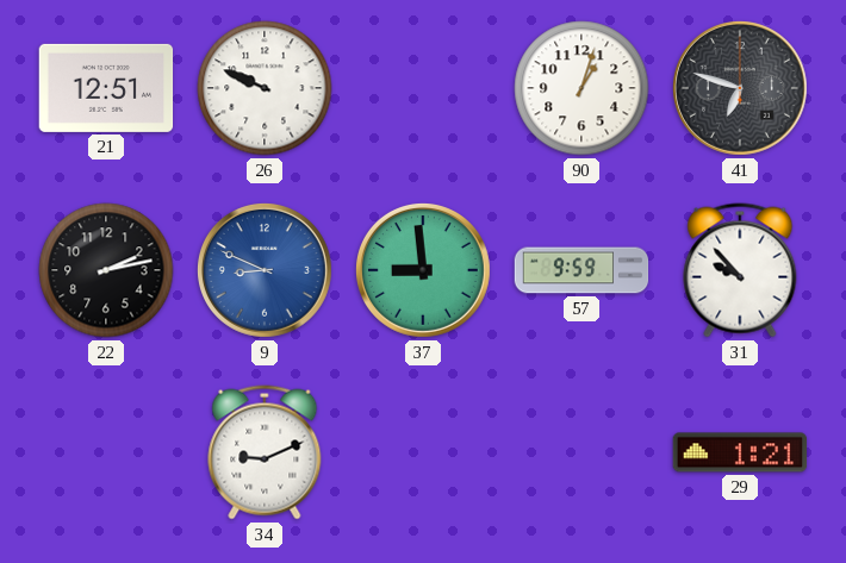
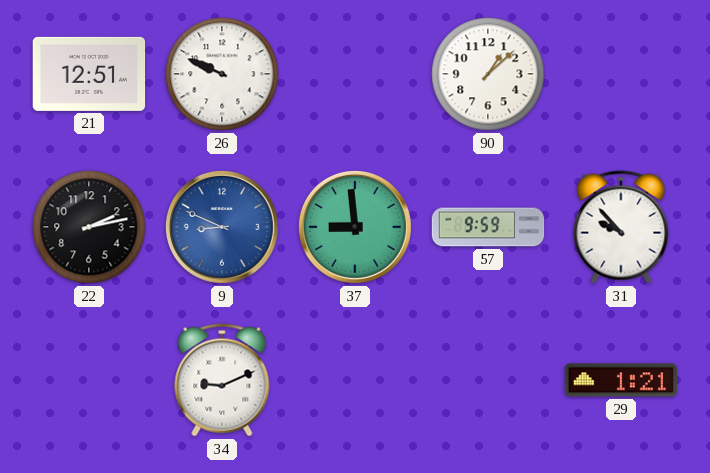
90: 1:03 -> 1:08 (488, 74)
41: 6:48 -> none (740, 88)
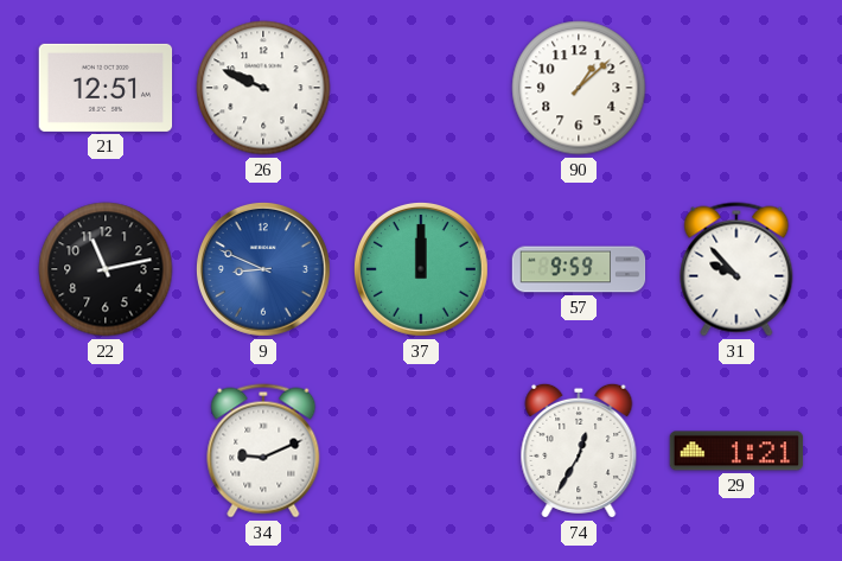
22: 2:13 -> 11:13 (106, 269)
37: 8:59 -> 12:00 (421, 269)
74: none -> 12:35 (579, 451)
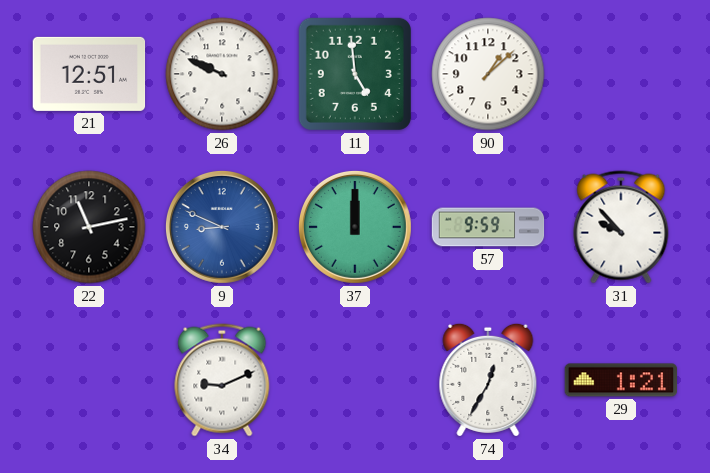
11: none -> 4:59 (355, 74)
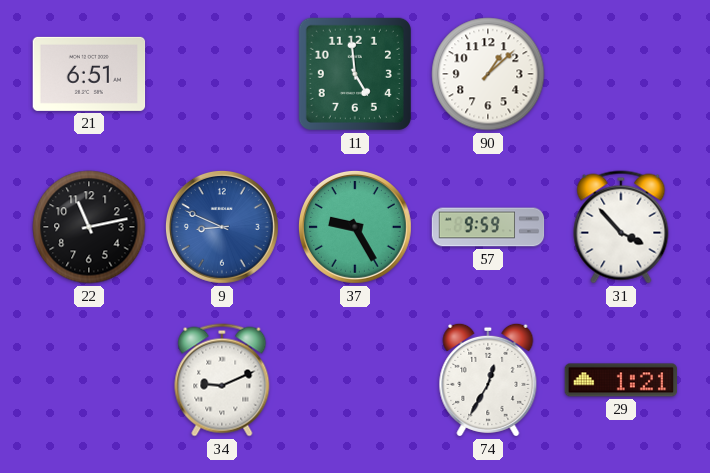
21: 12:51 -> 6:51 (89, 74)
26: 9:49 -> none (222, 74)
37: 12:00 -> 9:25 (355, 227)
31: 9:53 -> 3:53 (621, 227)
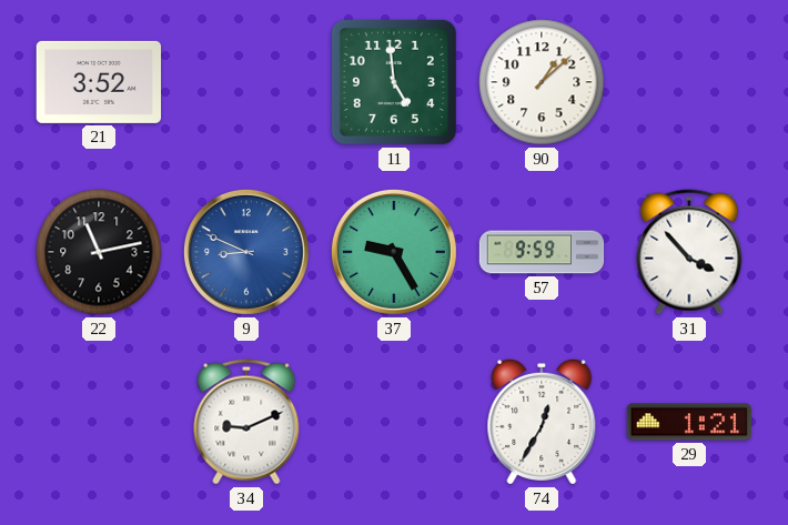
21: 6:51 -> 3:52 (99, 82)
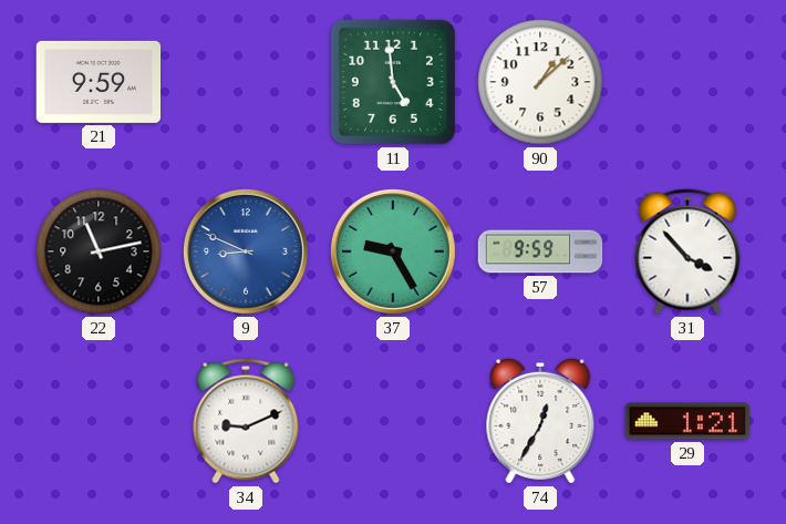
21: 3:52 -> 9:59 (99, 82)
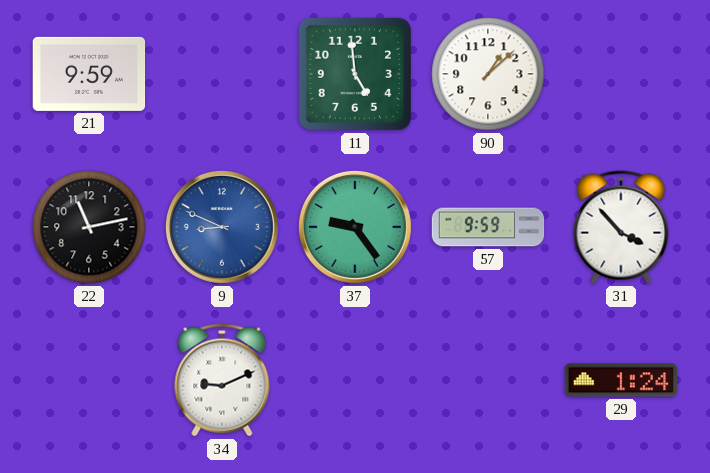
37: 9:25 -> 9:24 (355, 227)
74: 12:35 -> none (540, 421)
29: 1:21 -> 1:24 (621, 380)
